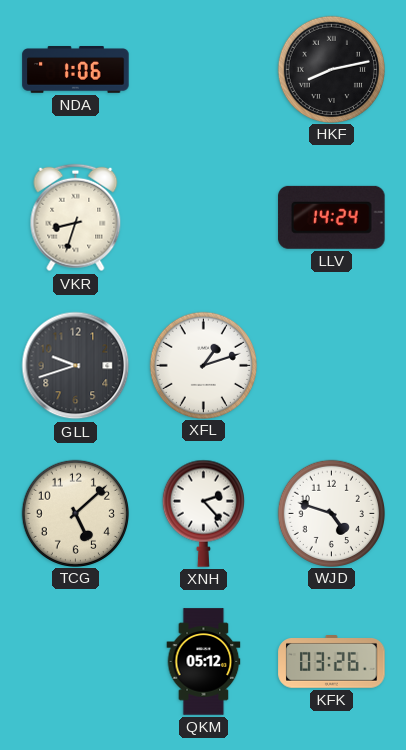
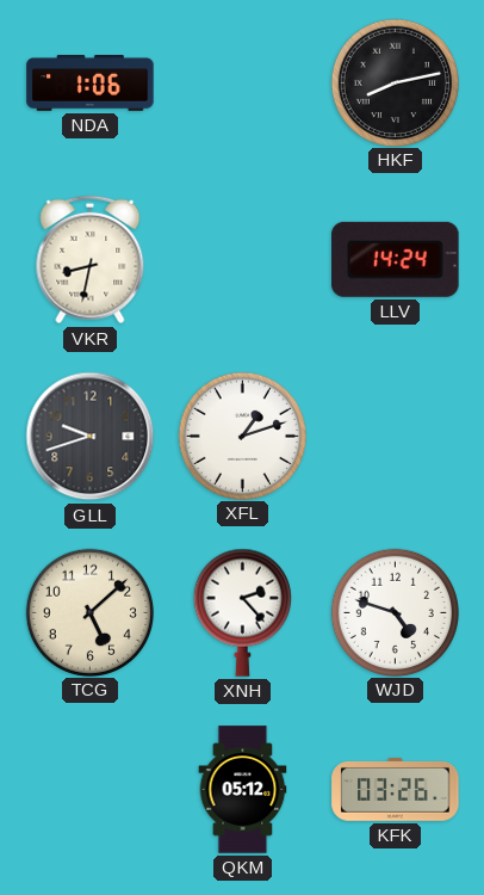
VKR: 8:33 -> 8:32 (91, 260)
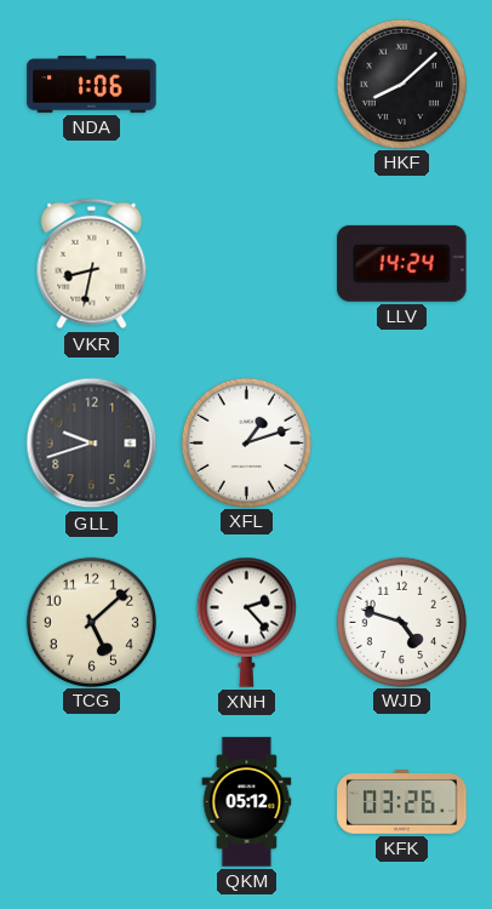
HKF: 8:13 -> 8:08 (401, 84)
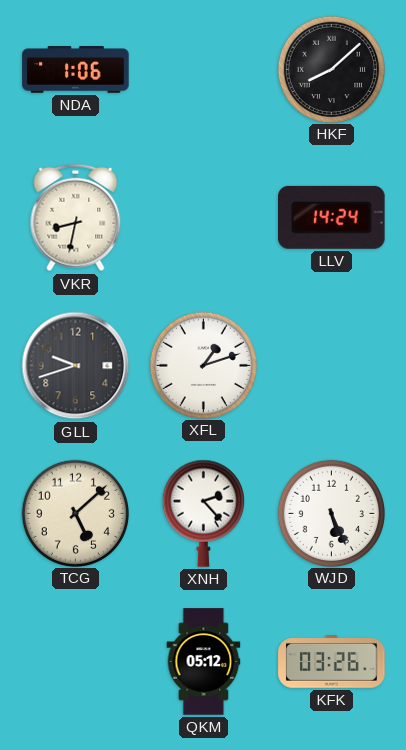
WJD: 4:48 -> 5:26 (331, 513)
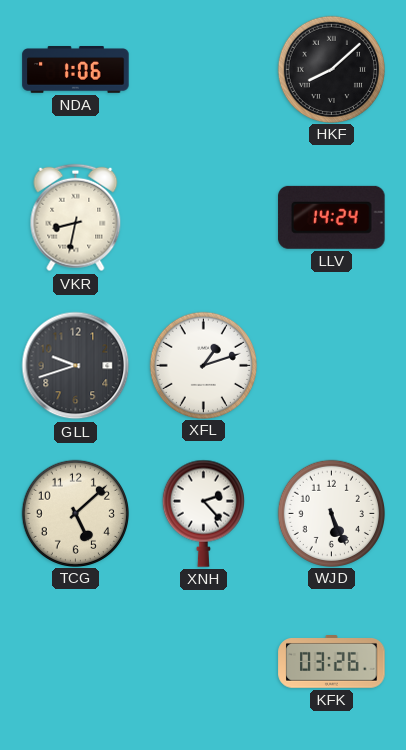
QKM: 05:12 -> none (204, 662)
